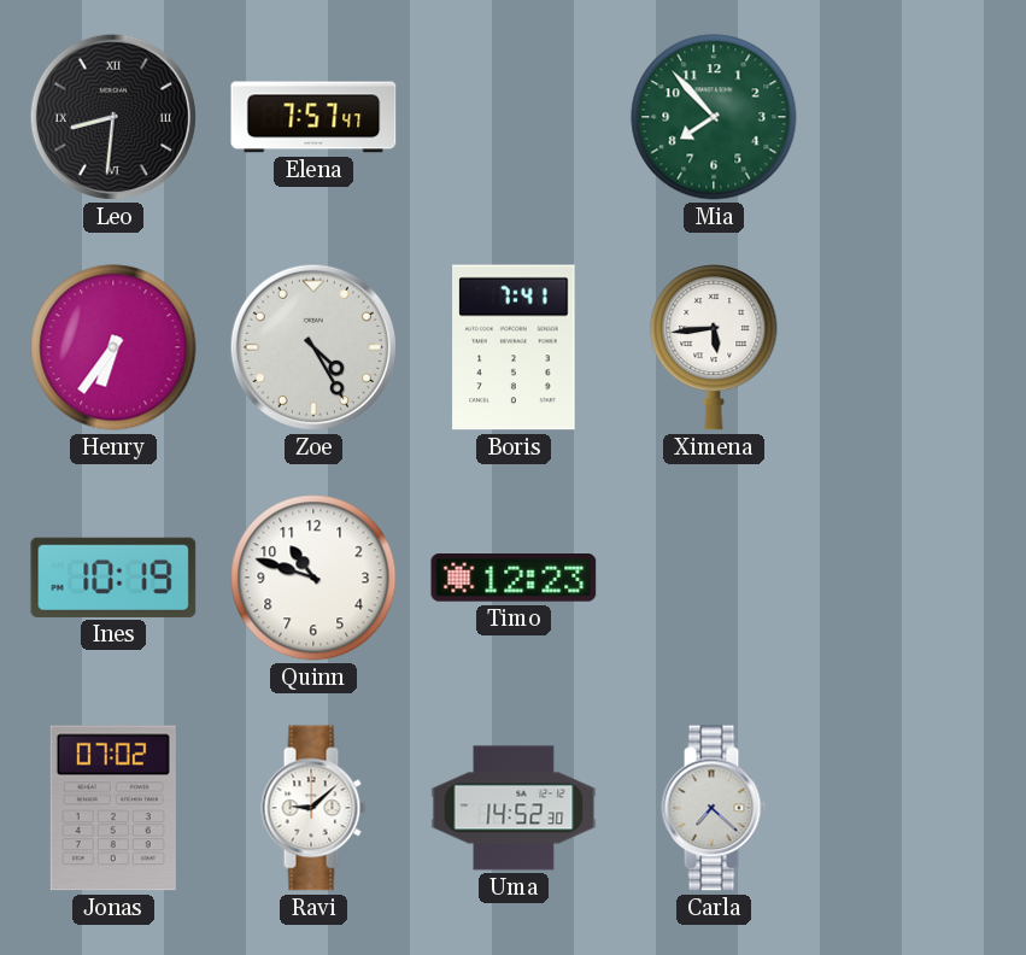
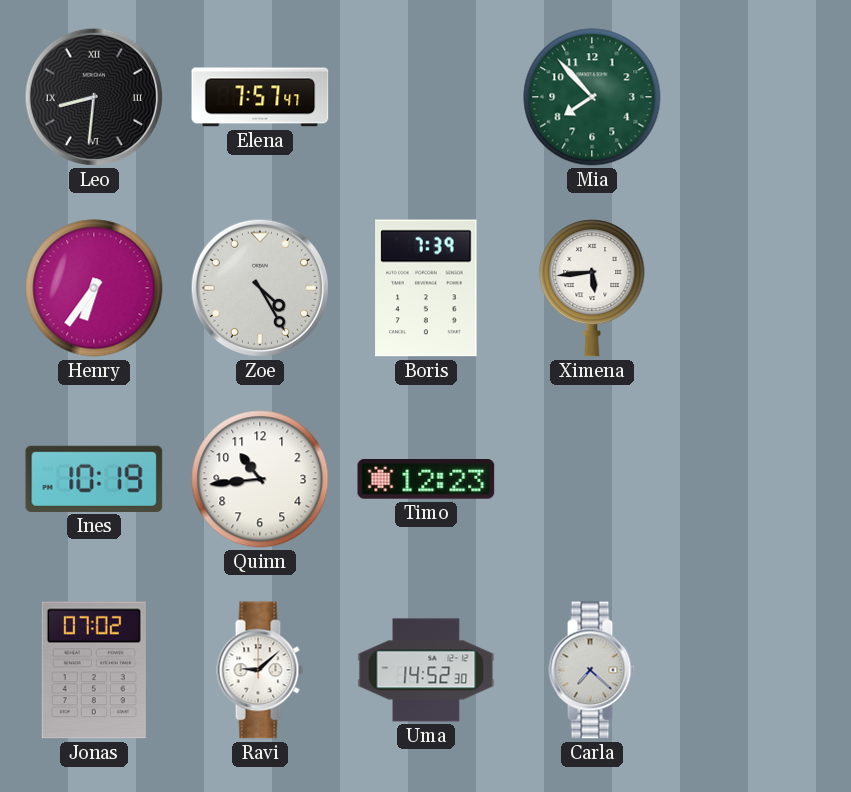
Boris: 7:41 -> 7:39 (426, 288)
Quinn: 10:48 -> 10:44 (260, 479)
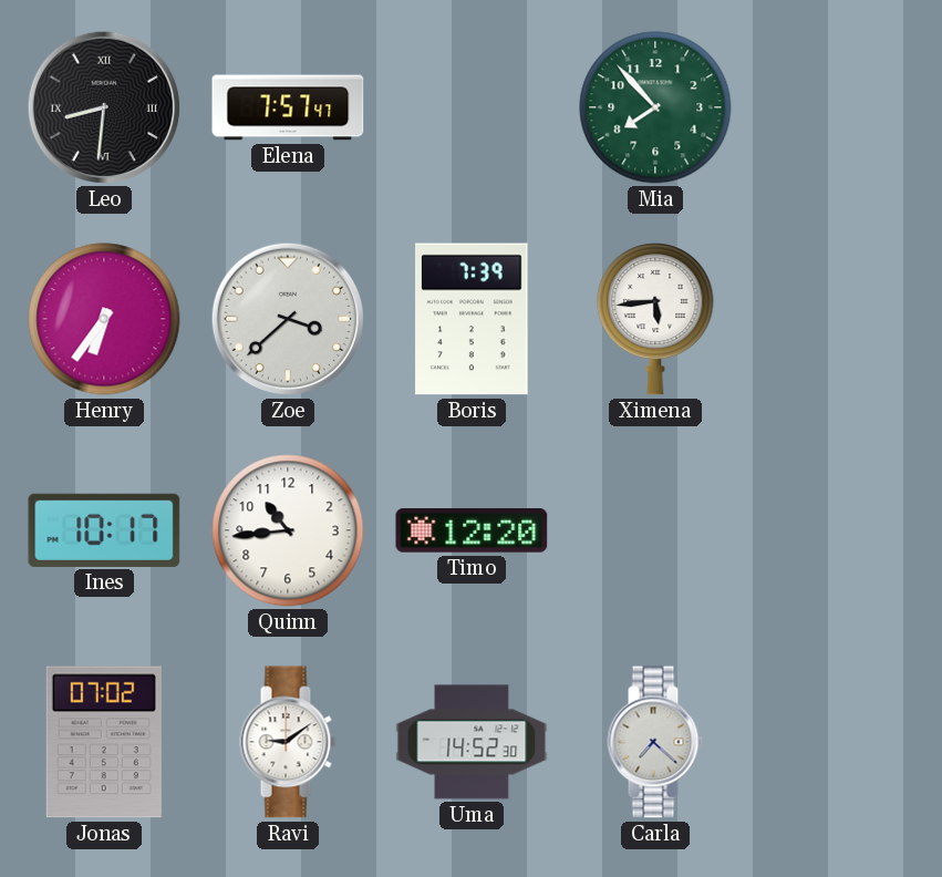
Zoe: 4:25 -> 3:38 (288, 319)
Ines: 10:19 -> 10:17 (104, 530)
Timo: 12:23 -> 12:20 (472, 532)
Ravi: 9:08 -> 9:09 (288, 742)
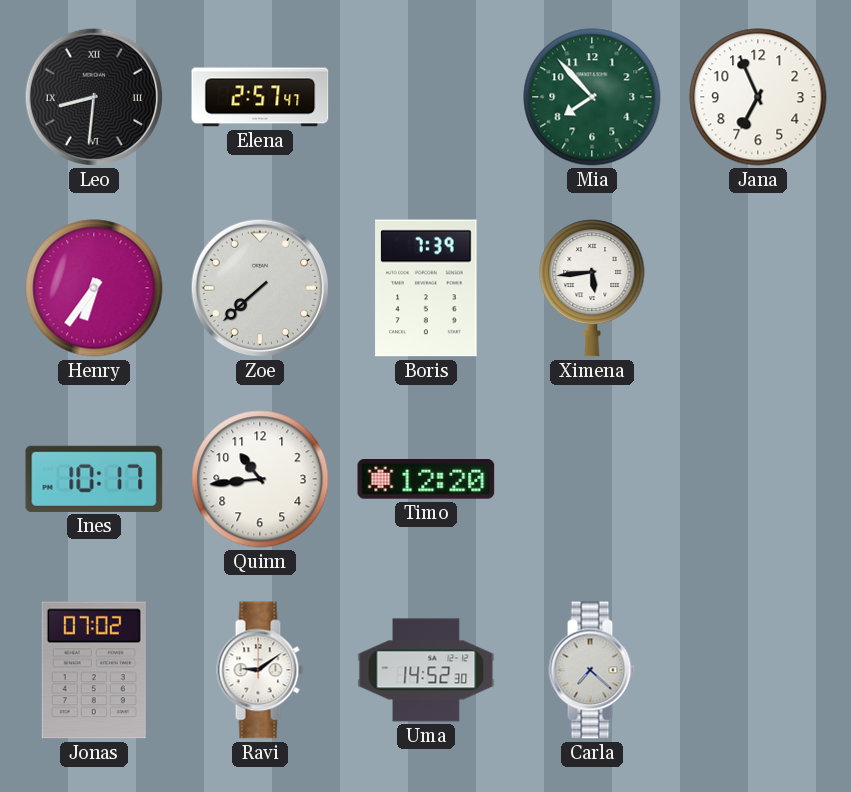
Elena: 7:57 -> 2:57 (260, 97)
Jana: none -> 6:56 (758, 97)
Zoe: 3:38 -> 7:38 (260, 288)
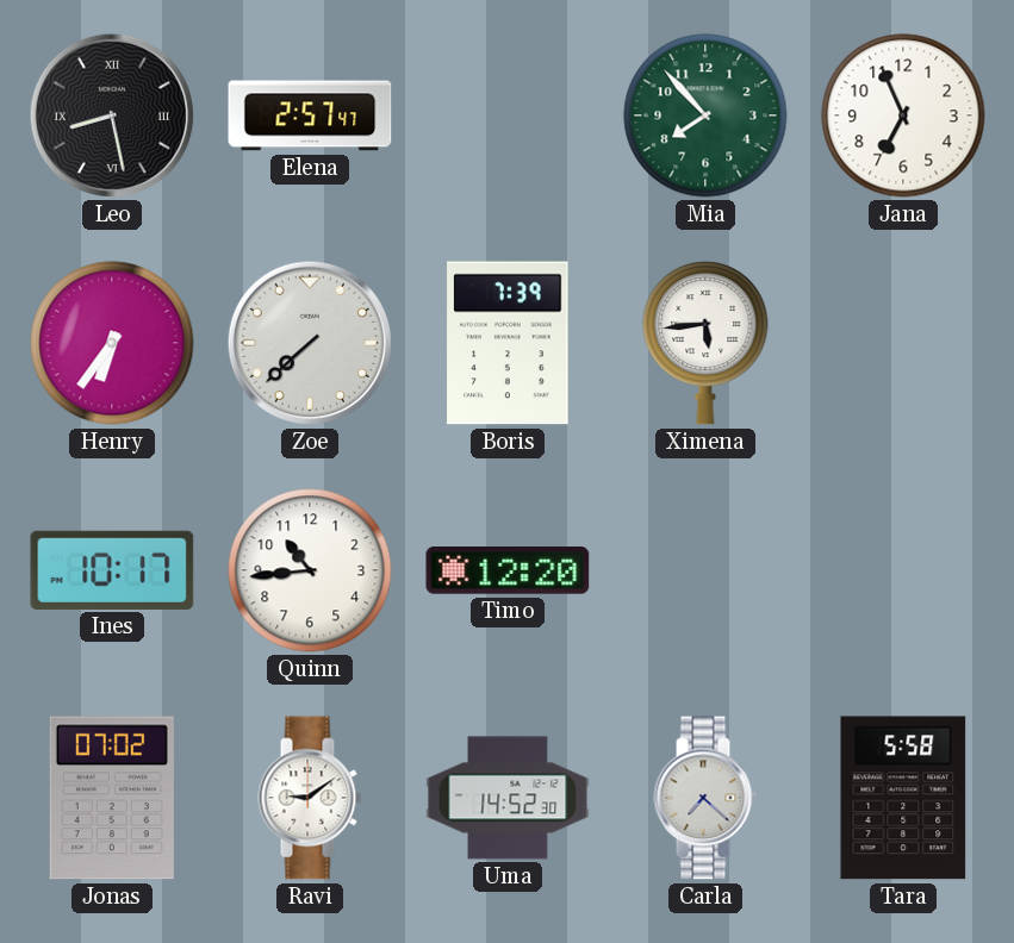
Leo: 8:31 -> 8:28 (112, 115)
Tara: none -> 5:58 (903, 798)
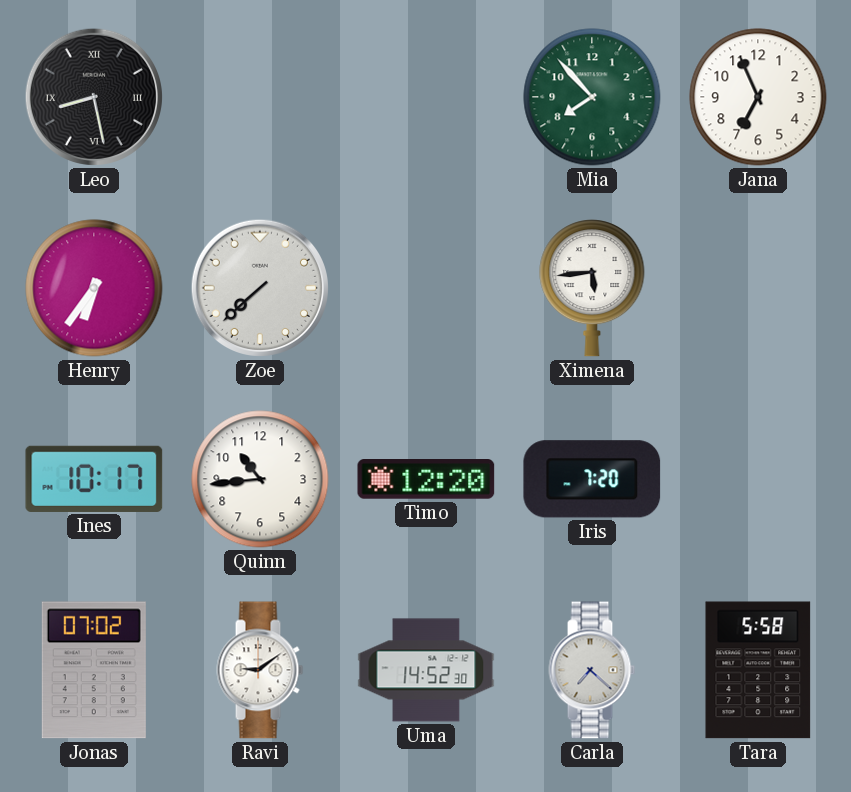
Elena: 2:57 -> none (310, 115)
Boris: 7:39 -> none (508, 343)
Iris: none -> 7:20 (592, 479)
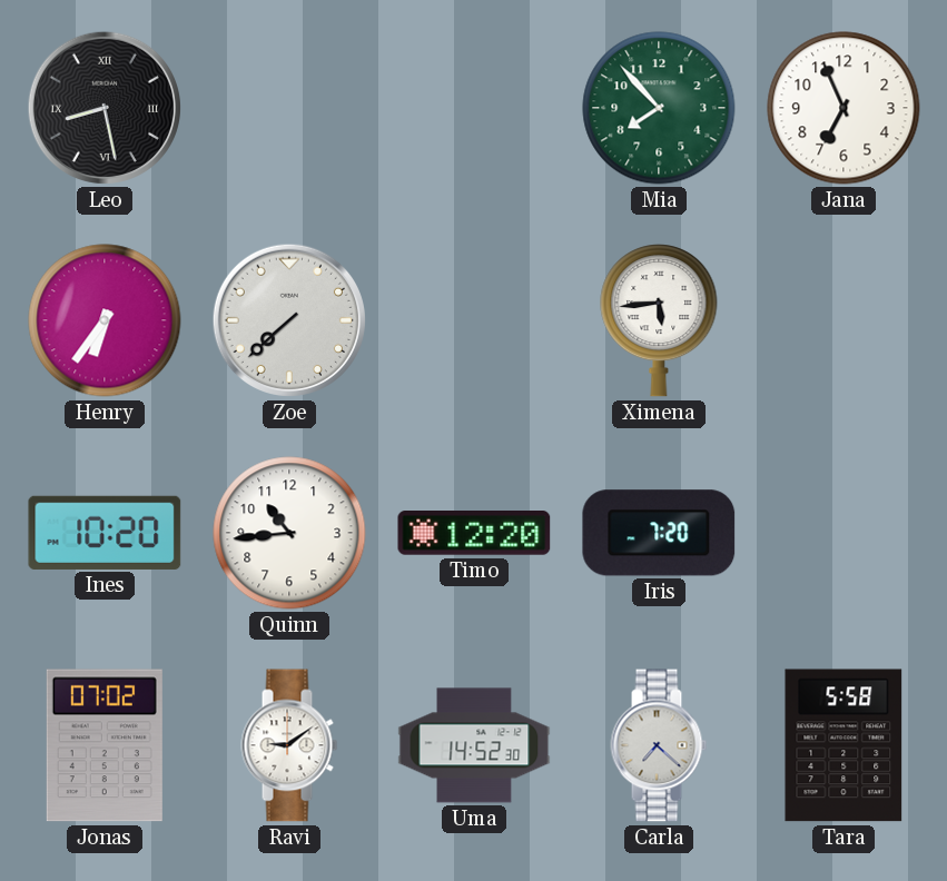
Ines: 10:17 -> 10:20 (105, 533)
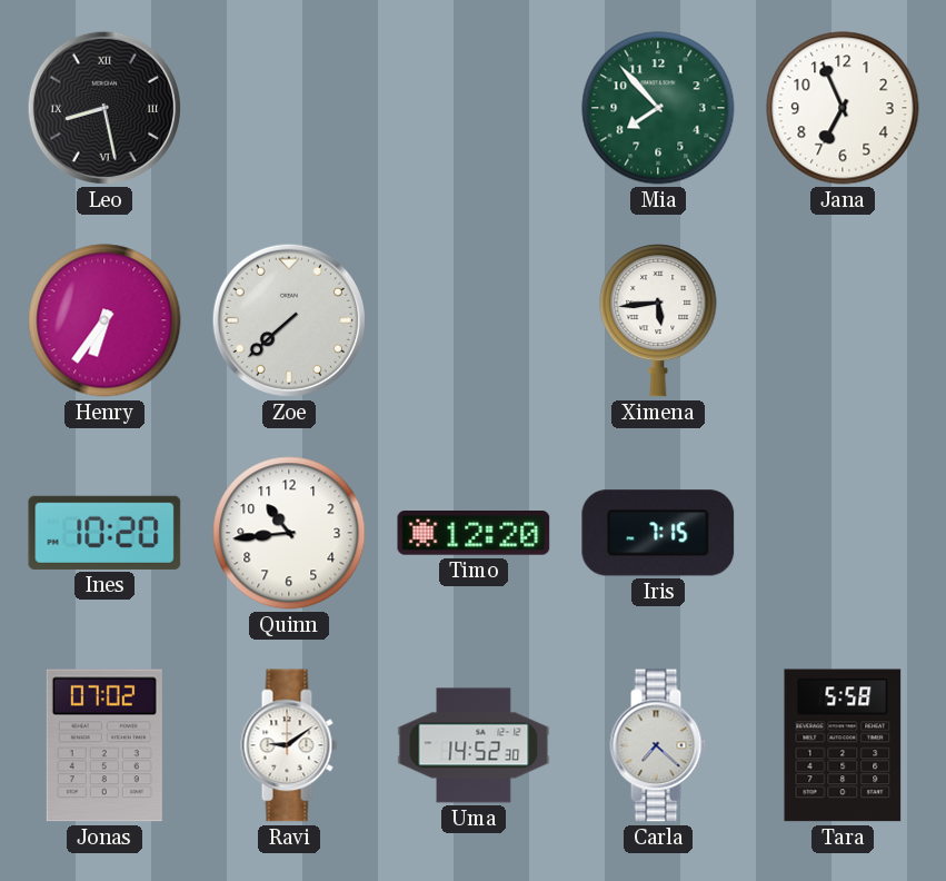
Iris: 7:20 -> 7:15 (658, 533)
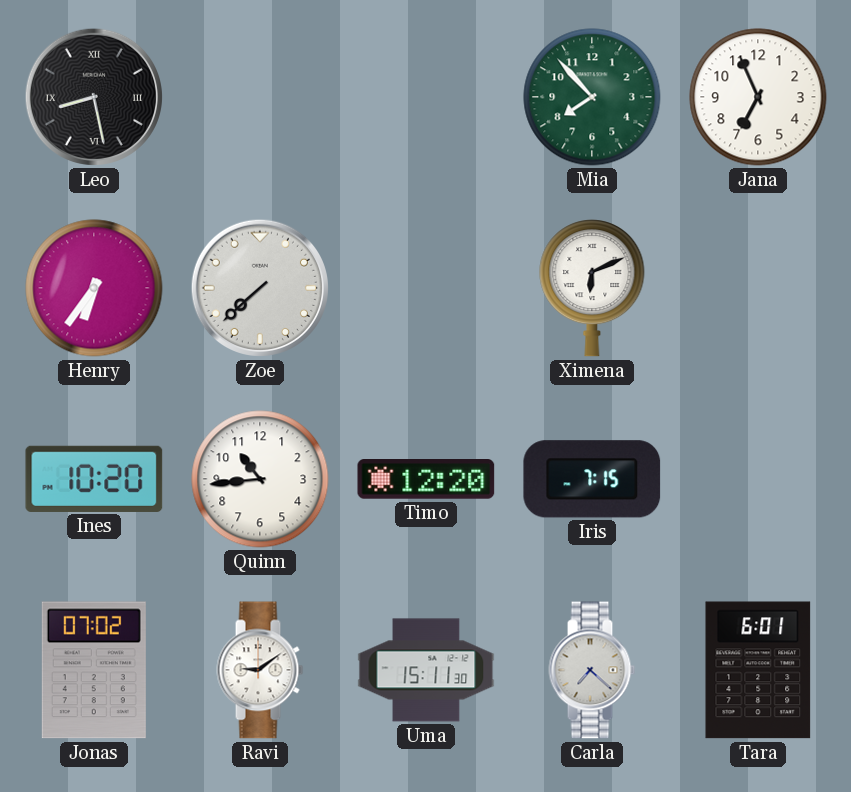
Ximena: 5:44 -> 6:11 (592, 288)
Uma: 14:52 -> 15:11 (426, 670)
Tara: 5:58 -> 6:01 (758, 670)
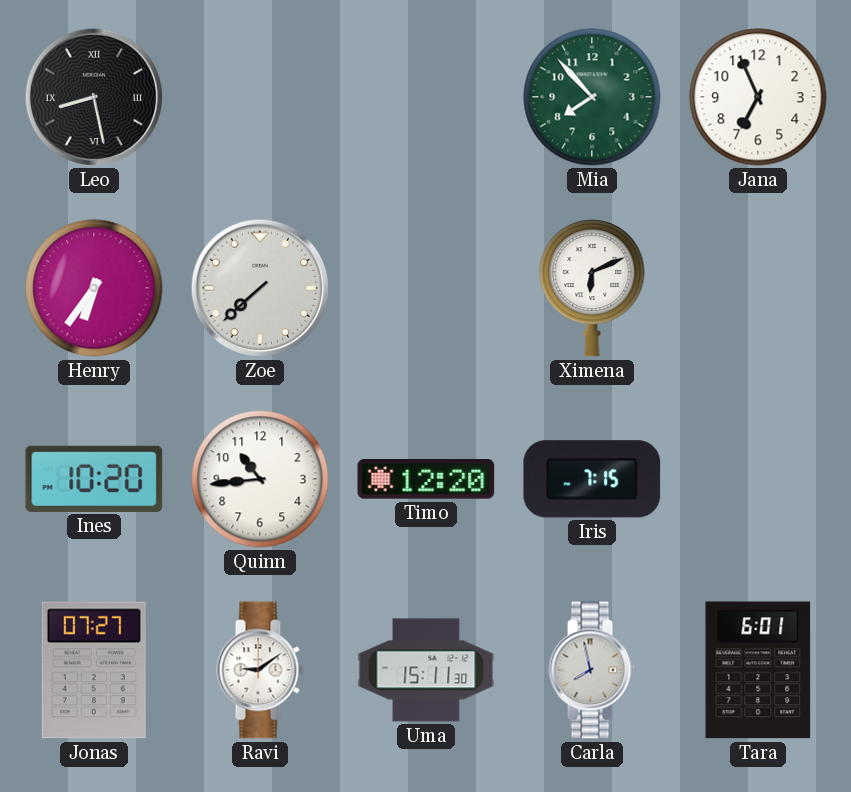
Jonas: 07:02 -> 07:27 (94, 670)
Carla: 7:22 -> 7:58 (592, 670)
